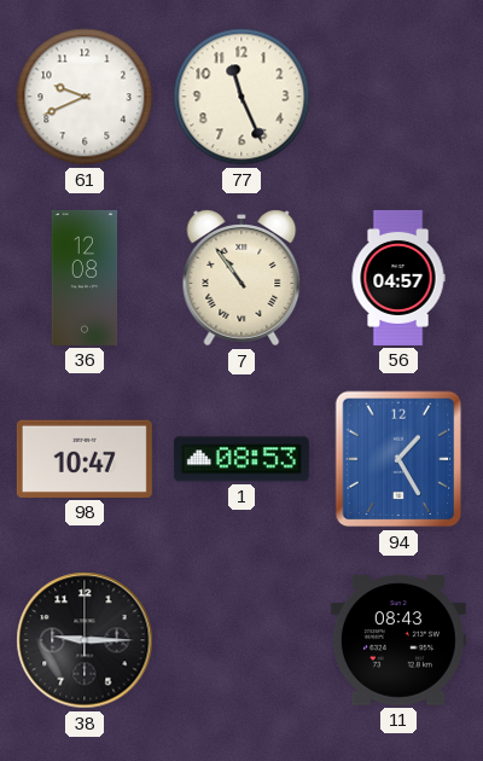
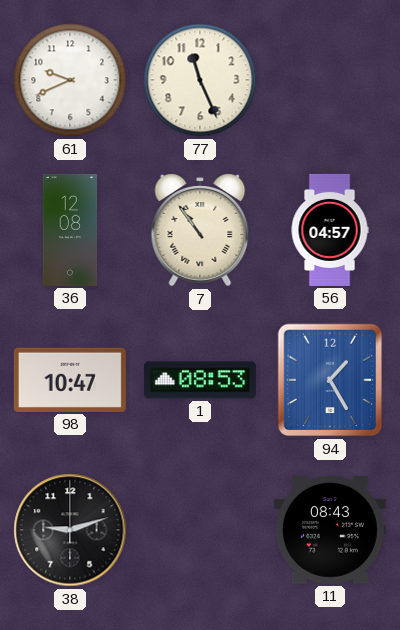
38: 9:15 -> 9:12 (70, 530)
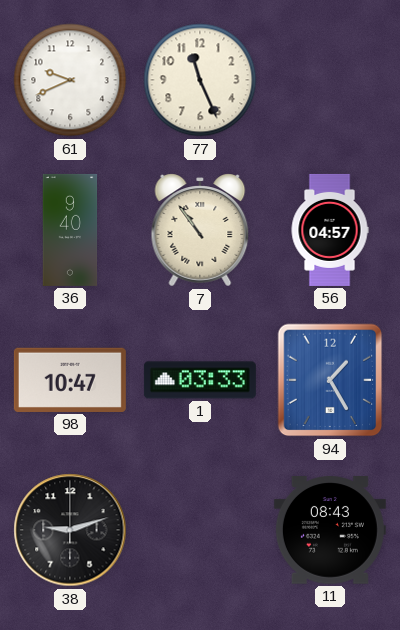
36: 12:08 -> 9:40 (70, 230)
1: 08:53 -> 03:33 (200, 380)
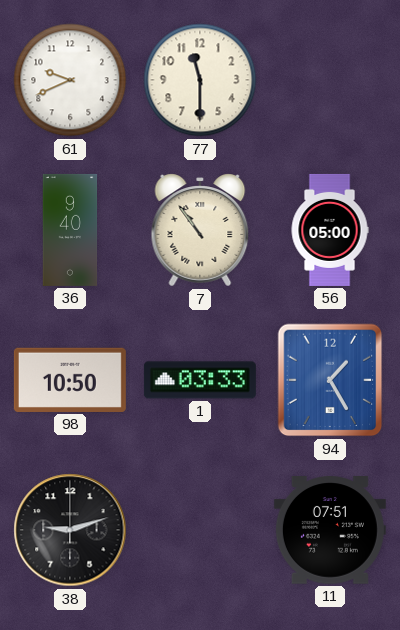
77: 11:26 -> 11:30 (200, 80)
56: 04:57 -> 05:00 (330, 230)
98: 10:47 -> 10:50 (70, 380)
11: 08:43 -> 07:51 (330, 531)
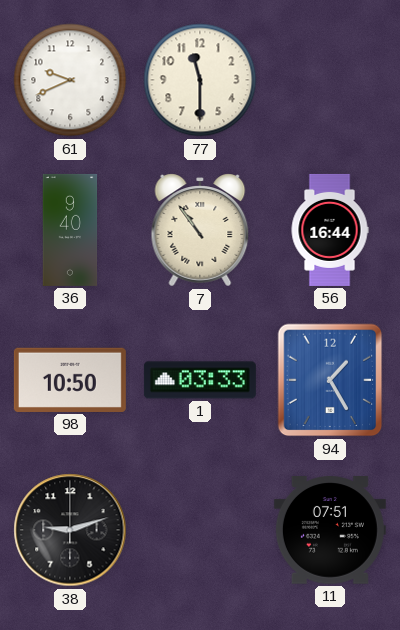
56: 05:00 -> 16:44 (330, 230)
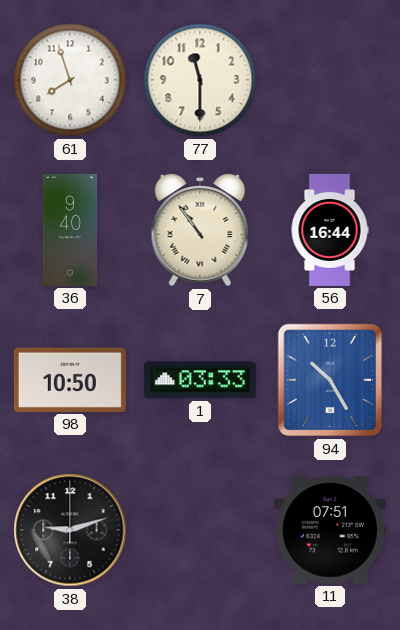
61: 9:41 -> 7:57 (70, 80)
94: 1:25 -> 10:25 (330, 380)
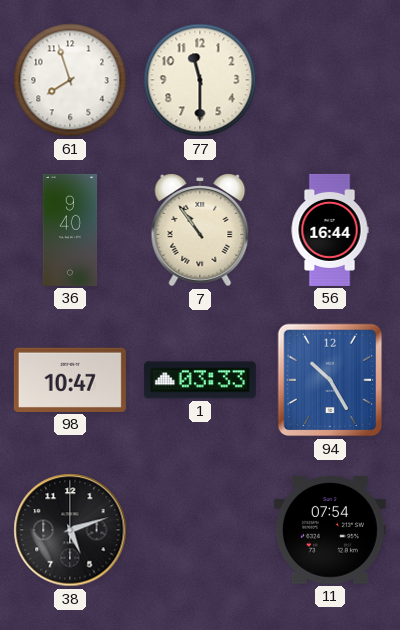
98: 10:50 -> 10:47 (70, 380)
38: 9:12 -> 5:12 (70, 530)
11: 07:51 -> 07:54 (330, 531)
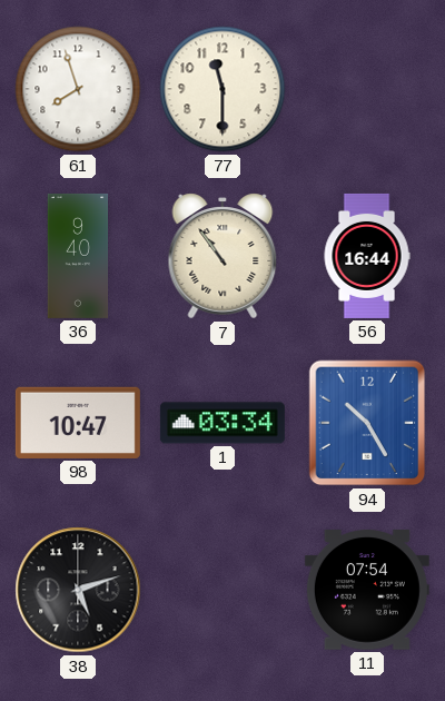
1: 03:33 -> 03:34 (222, 423)
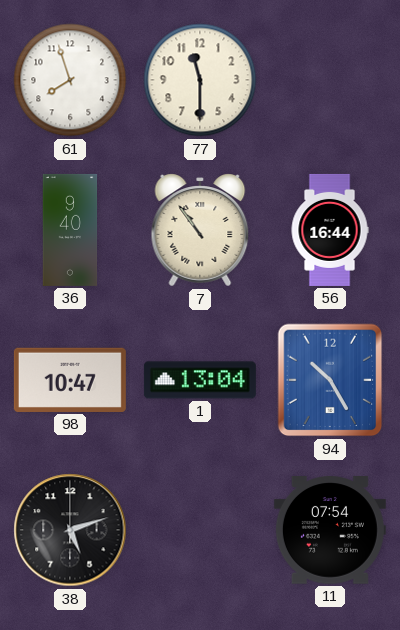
1: 03:34 -> 13:04 (200, 380)
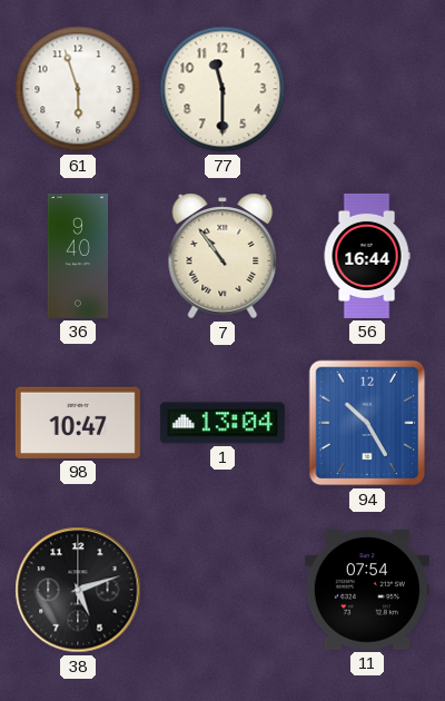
61: 7:57 -> 5:57 (78, 89)
